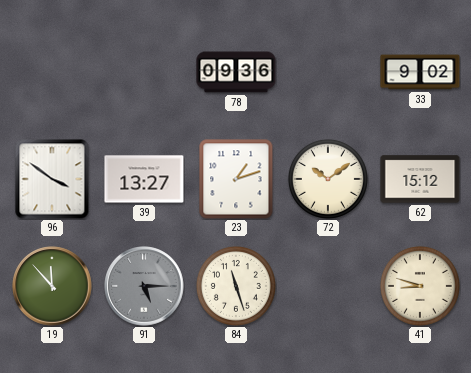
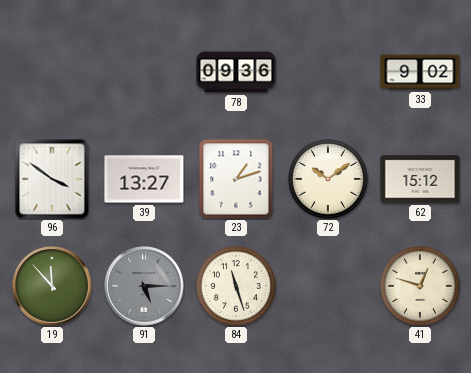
41: 8:48 -> 12:48 (420, 286)
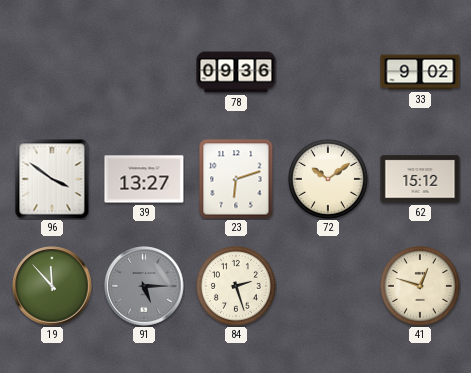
23: 1:12 -> 6:12 (236, 179)
84: 11:27 -> 2:27 (236, 286)
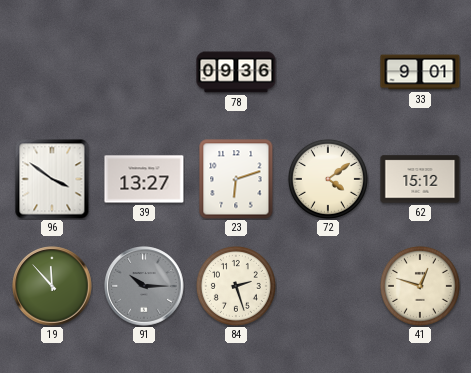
33: 9:02 -> 9:01 (420, 72)
72: 10:09 -> 4:09 (328, 179)
91: 5:15 -> 10:15 (144, 286)
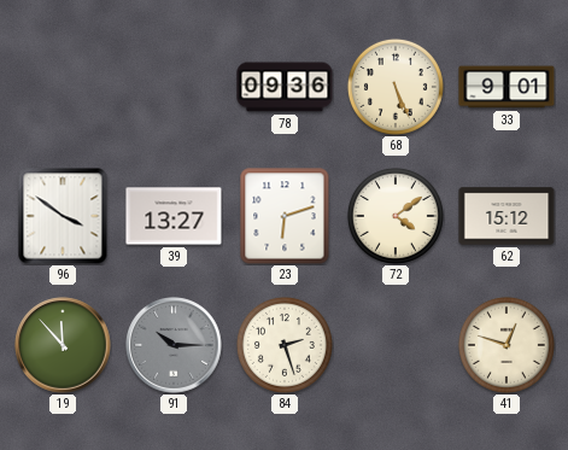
68: none -> 5:26 (396, 87)
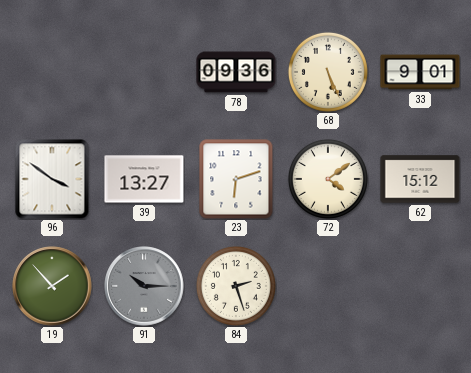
19: 11:53 -> 1:53 (52, 286)
41: 12:48 -> none (506, 345)
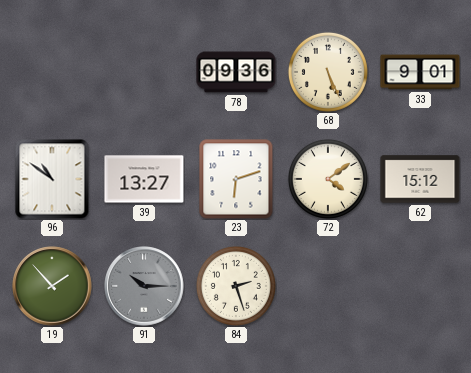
96: 3:51 -> 10:51 (52, 179)
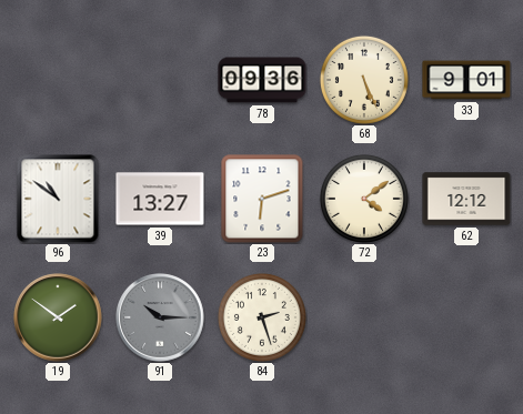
62: 15:12 -> 12:12 (466, 199)
19: 1:53 -> 1:51 (58, 317)
